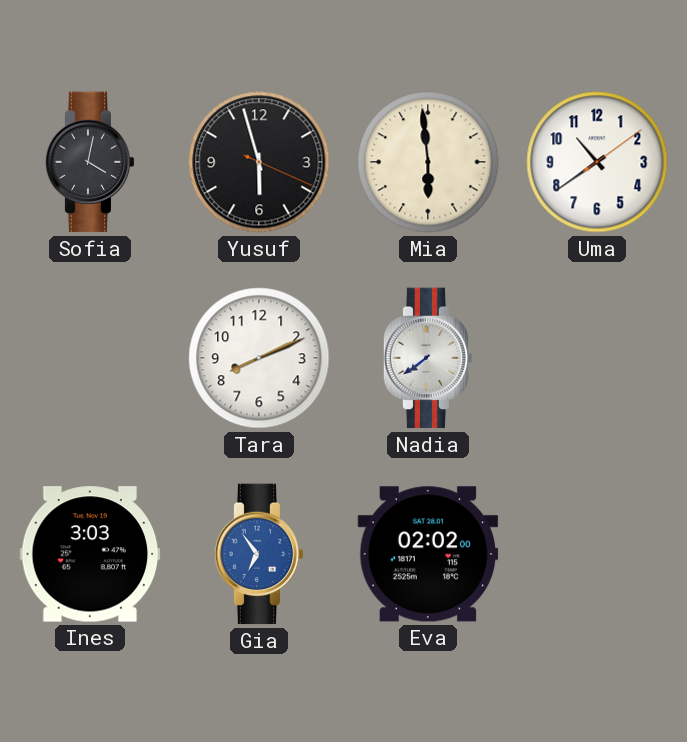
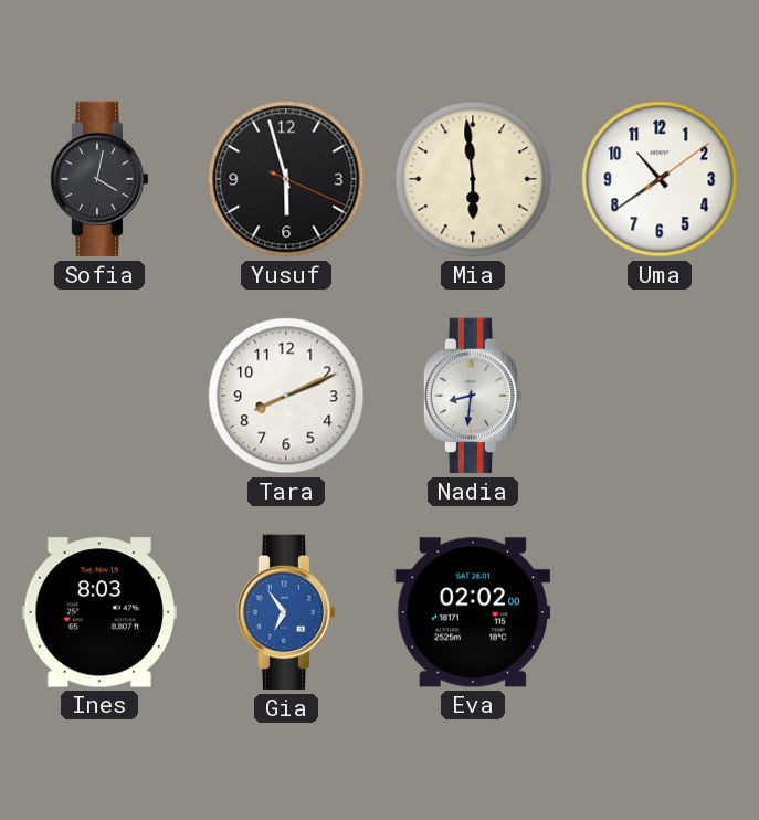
Nadia: 7:39 -> 8:31 (473, 396)
Ines: 3:03 -> 8:03 (99, 612)
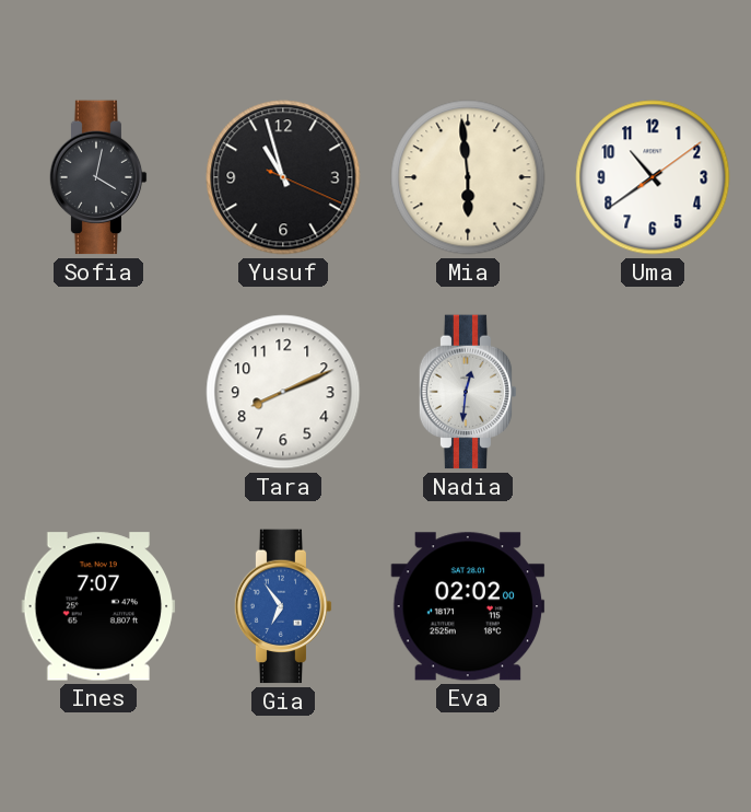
Yusuf: 5:57 -> 10:57 (283, 177)
Nadia: 8:31 -> 12:31 (468, 392)
Ines: 8:03 -> 7:07 (98, 606)
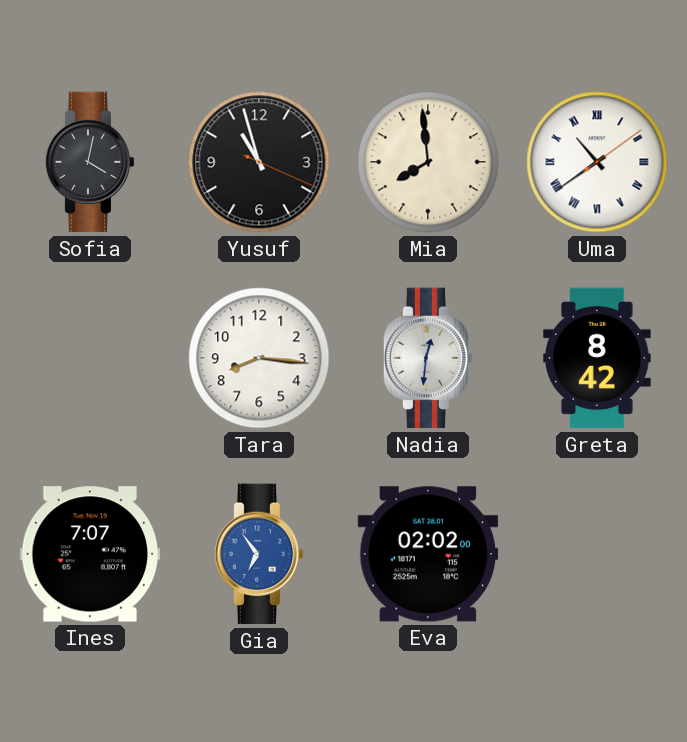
Mia: 5:59 -> 7:59 (428, 162)
Uma numerals: Arabic -> Roman (597, 162)
Tara: 8:11 -> 8:16 (259, 358)
Greta: none -> 8:42 (598, 358)
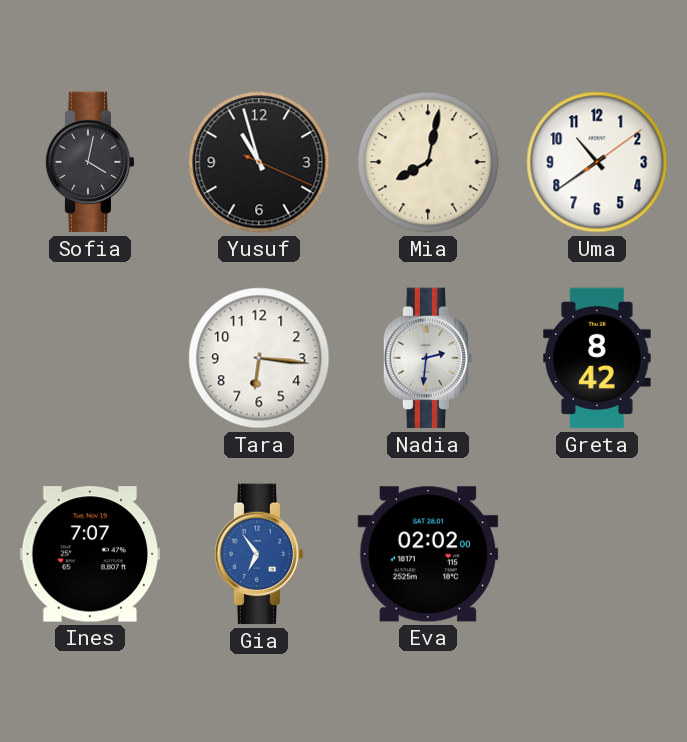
Mia: 7:59 -> 8:02 (428, 162)
Uma numerals: Roman -> Arabic (597, 162)
Tara: 8:16 -> 6:16 (259, 358)
Nadia: 12:31 -> 2:31 (428, 358)
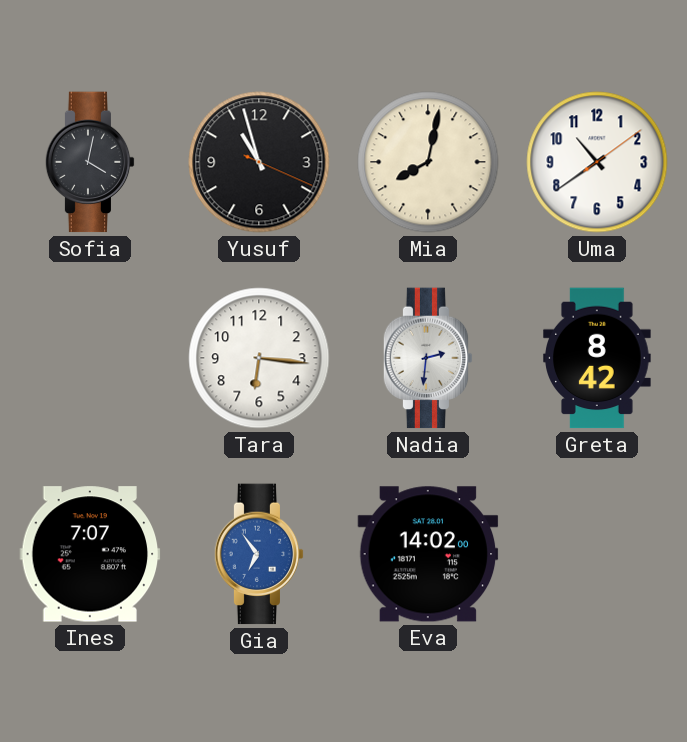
Eva: 02:02 -> 14:02 (428, 554)
